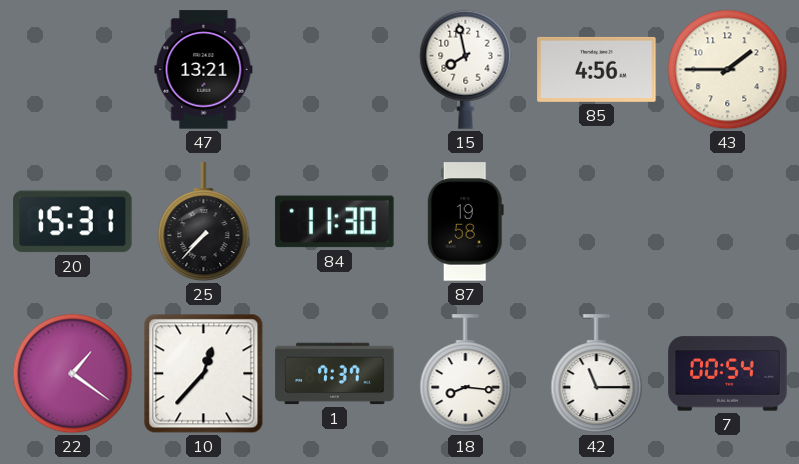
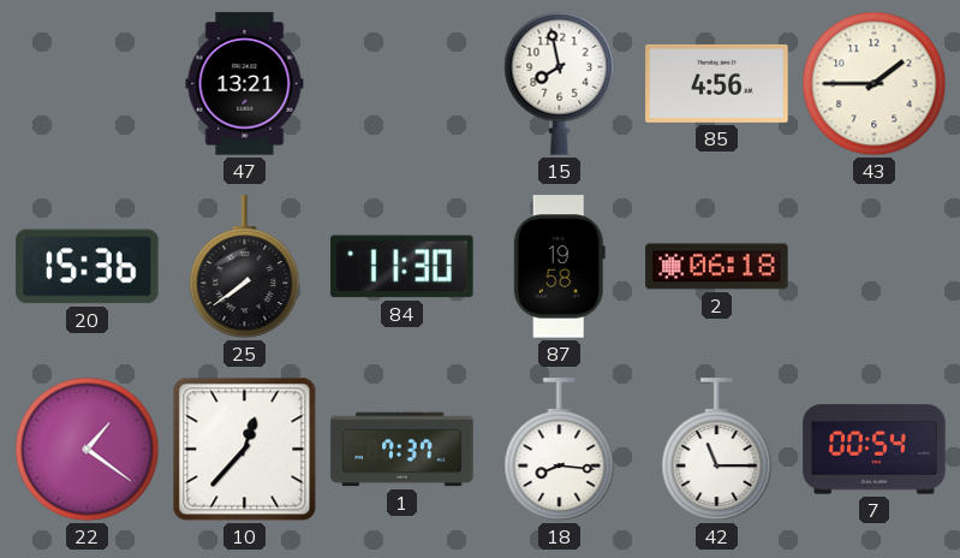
20: 15:31 -> 15:36 (88, 267)
25: 7:37 -> 7:39 (245, 267)
2: none -> 06:18 (717, 267)
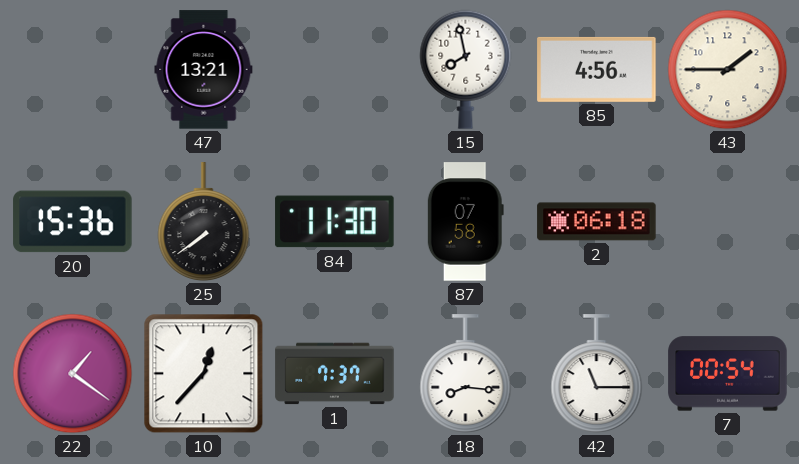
87: 19:58 -> 07:58 (465, 222)
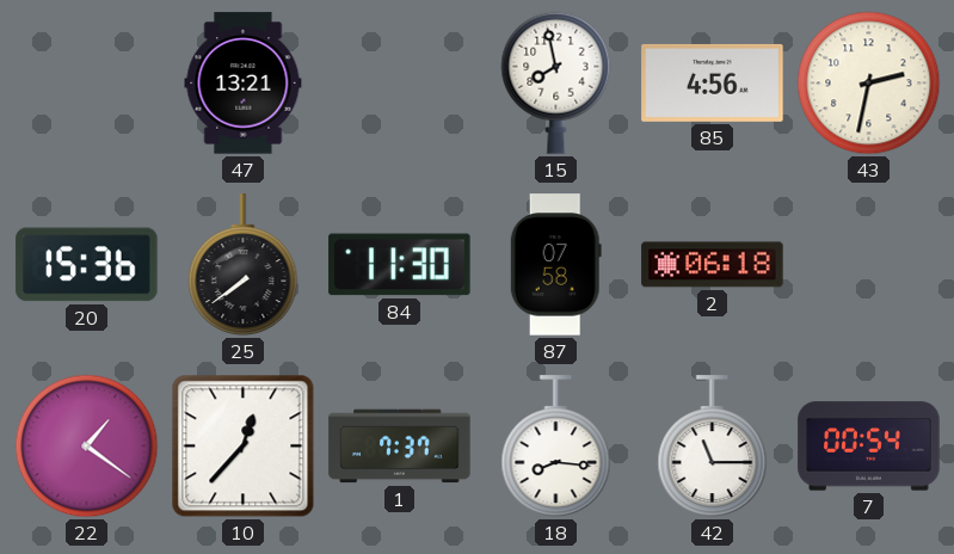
43: 1:45 -> 2:32 (869, 84)
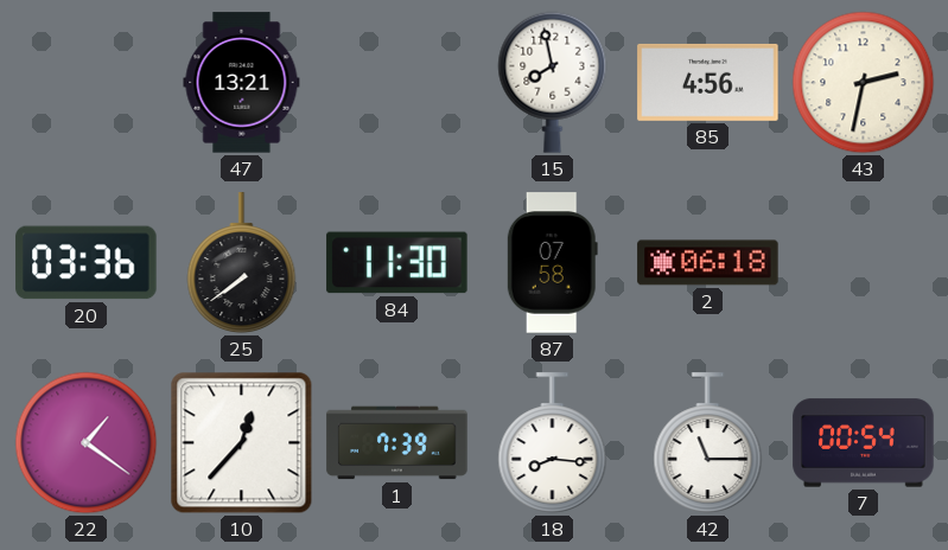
20: 15:36 -> 03:36 (87, 263)
1: 7:37 -> 7:39 (397, 443)
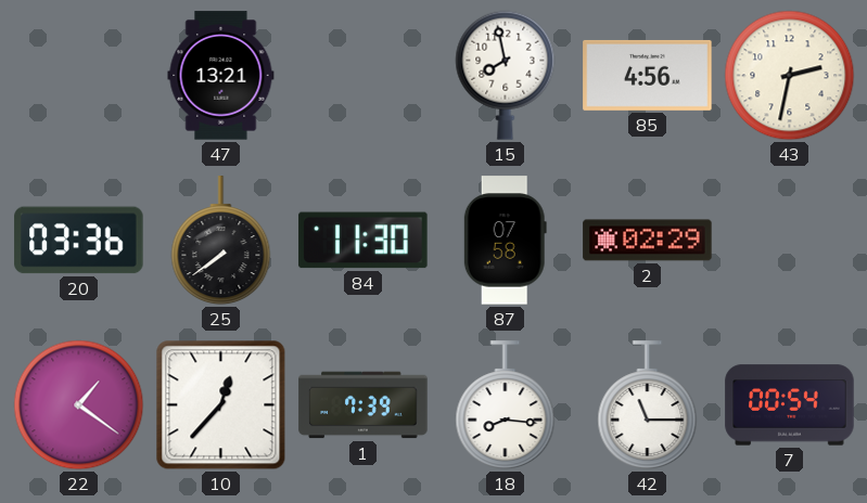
2: 06:18 -> 02:29 (648, 241)
